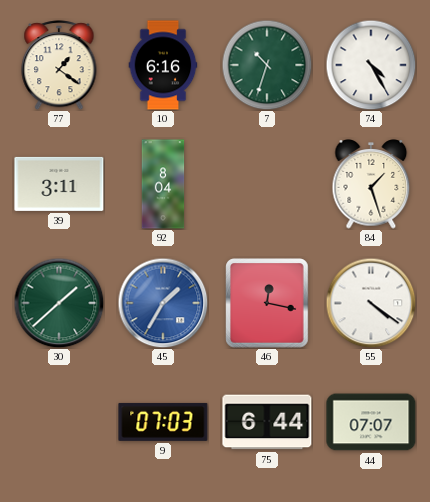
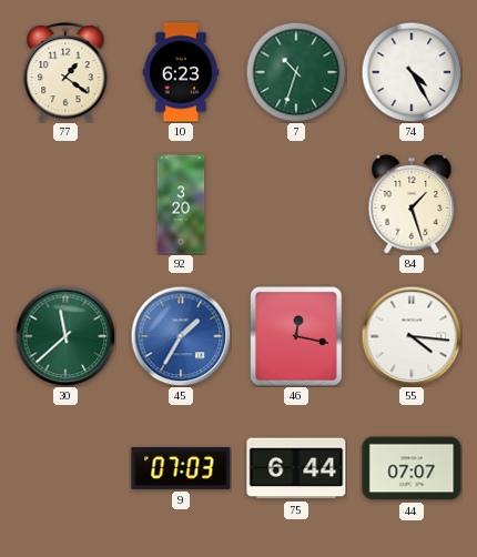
10: 6:16 -> 6:23 (181, 72)
39: 3:11 -> none (59, 184)
92: 8:04 -> 3:20 (181, 204)
30: 1:38 -> 11:38 (65, 336)
55: 4:21 -> 4:16 (412, 336)
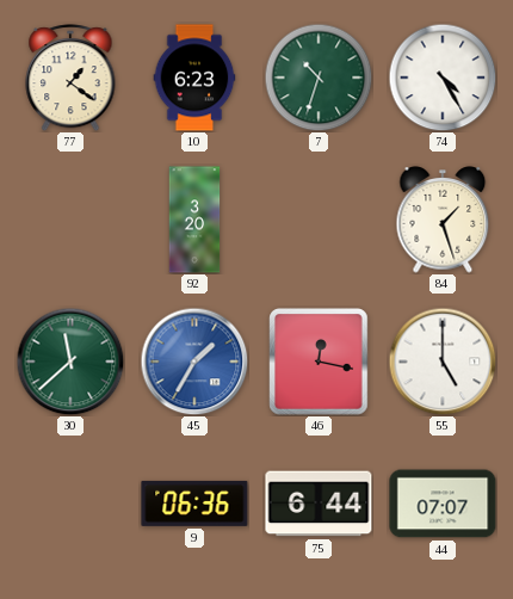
55: 4:16 -> 5:00 (443, 362)
9: 07:03 -> 06:36 (194, 504)
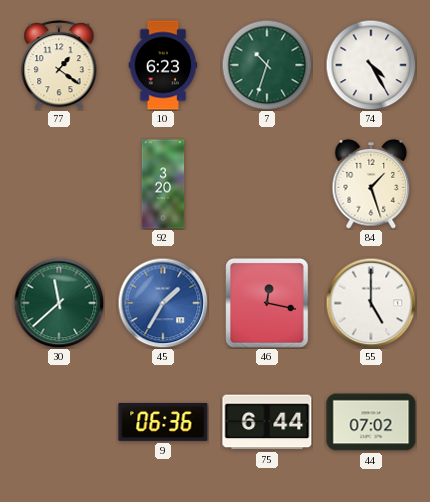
44: 07:07 -> 07:02 (371, 422)
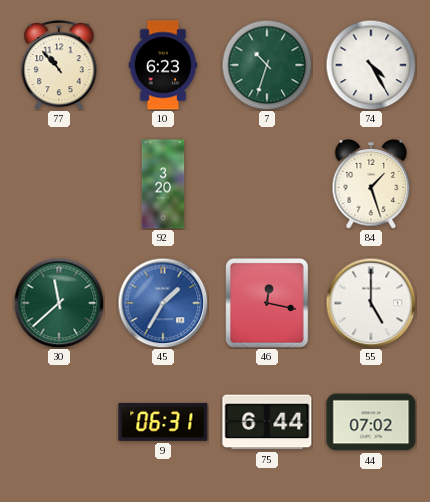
77: 1:21 -> 10:53 (59, 65)
9: 06:36 -> 06:31 (163, 422)
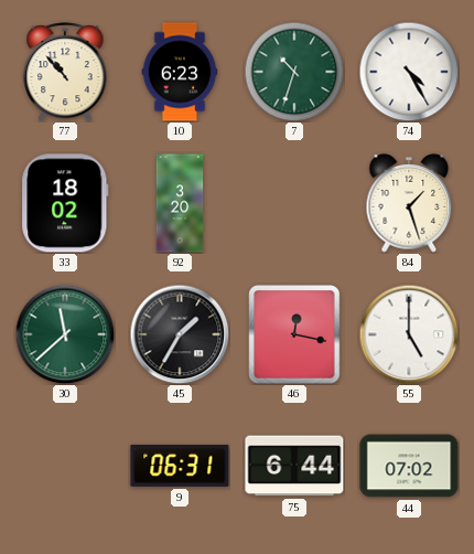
33: none -> 18:02 (65, 203)
45 dial: blue -> black (180, 334)
